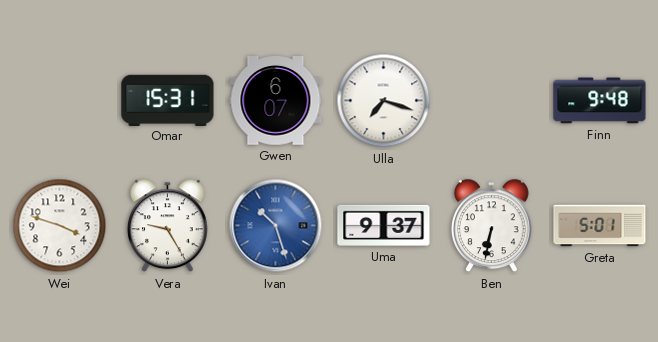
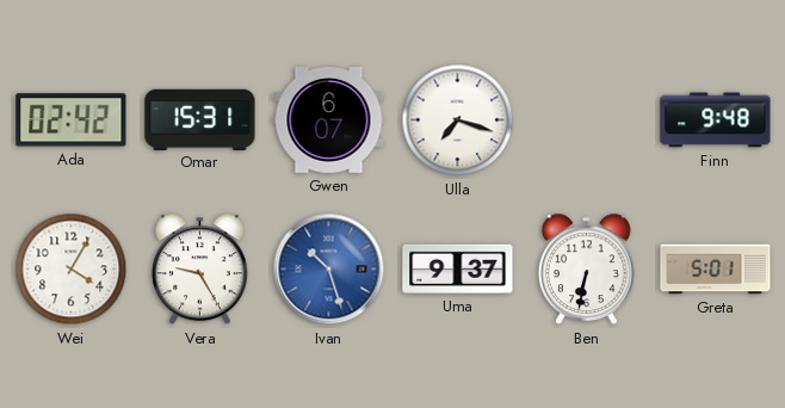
Ada: none -> 02:42 (72, 120)
Wei: 3:48 -> 4:05 (72, 270)
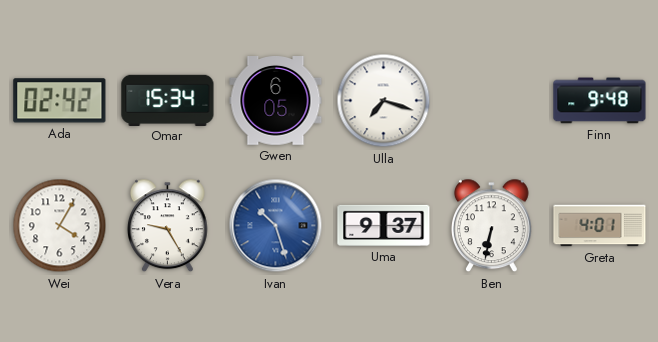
Omar: 15:31 -> 15:34 (168, 100)
Gwen: 6:07 -> 6:05 (276, 101)
Greta: 5:01 -> 4:01 (600, 226)
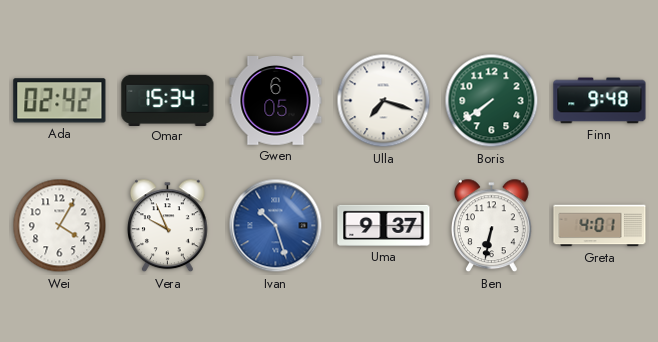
Boris: none -> 7:39 (492, 101)
Vera: 9:25 -> 9:56 (167, 226)
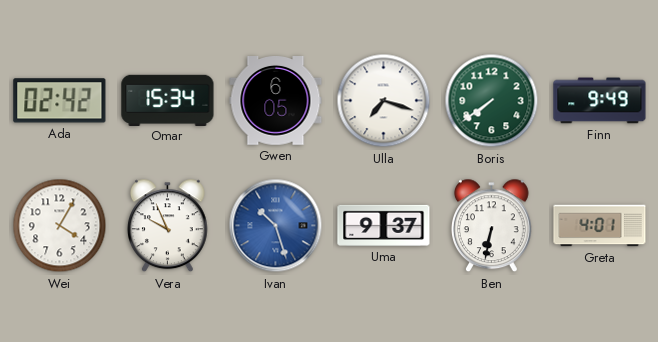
Finn: 9:48 -> 9:49 (600, 101)
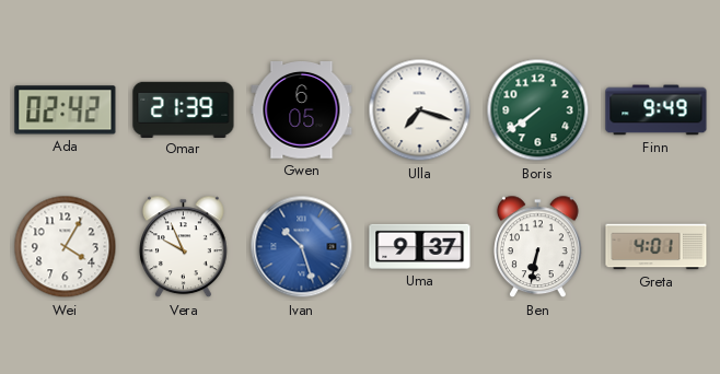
Omar: 15:34 -> 21:39 (184, 109)
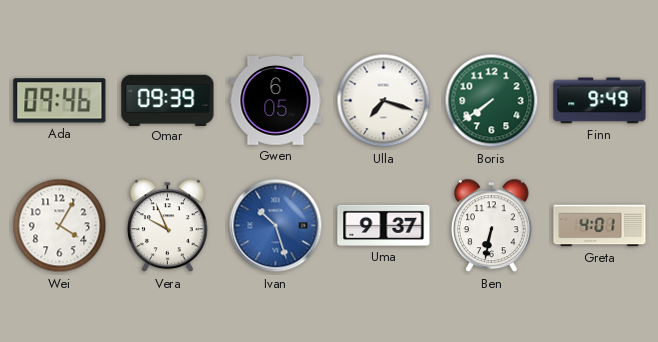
Ada: 02:42 -> 09:46 (60, 101)
Omar: 21:39 -> 09:39 (168, 100)
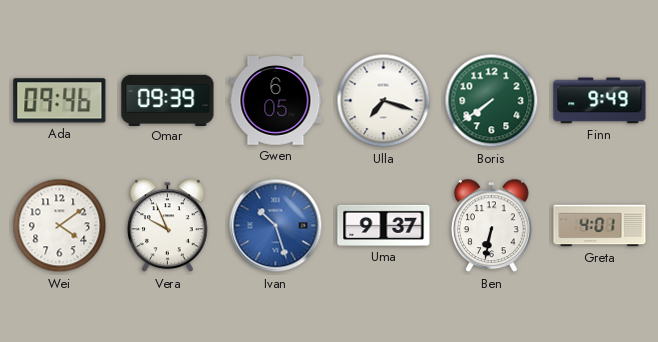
Wei: 4:05 -> 4:09 (60, 226)
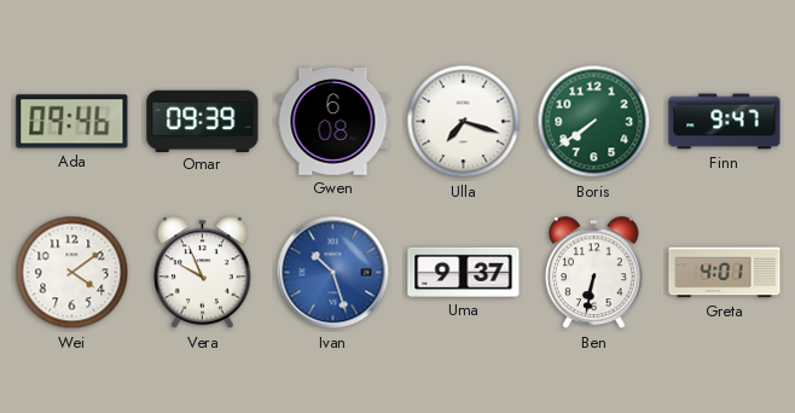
Gwen: 6:05 -> 6:08 (333, 122)
Finn: 9:49 -> 9:47 (725, 122)
